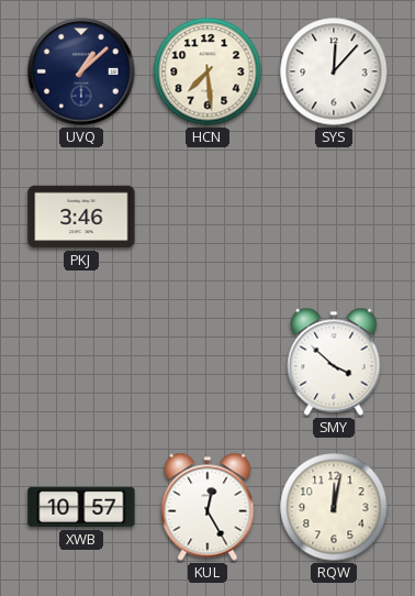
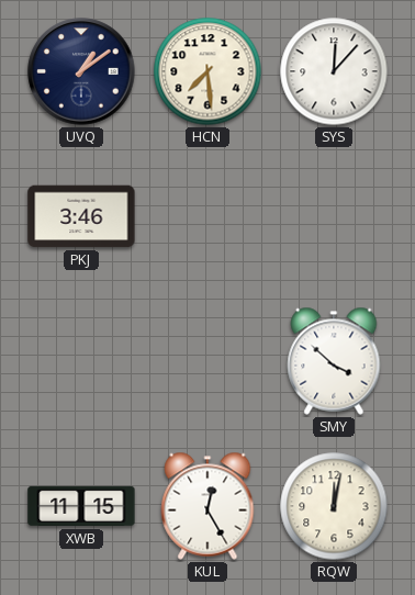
UVQ: 1:08 -> 1:09 (81, 71)
XWB: 10:57 -> 11:15 (81, 506)
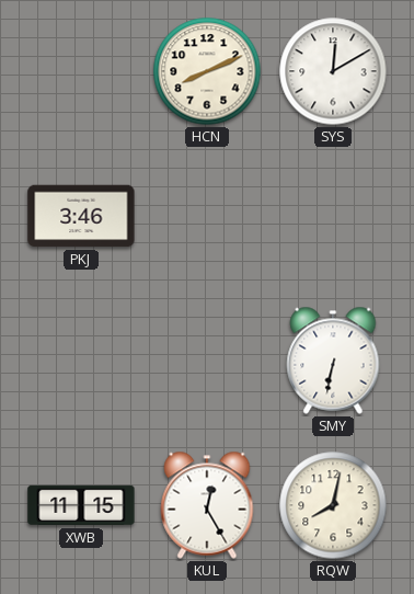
UVQ: 1:09 -> none (81, 71)
HCN: 7:29 -> 8:11 (207, 71)
SYS: 12:07 -> 12:10 (333, 71)
SMY: 3:52 -> 6:32 (333, 361)
RQW: 12:02 -> 8:02 (333, 505)
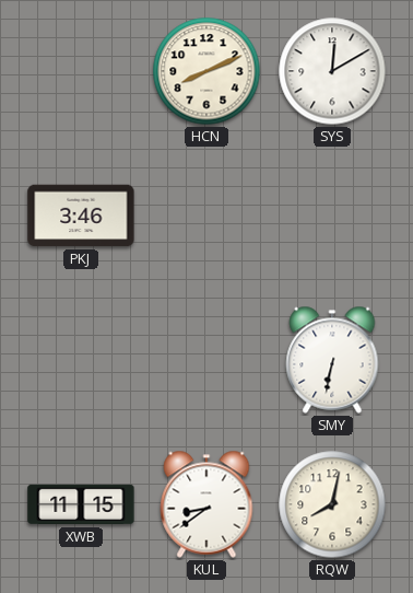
KUL: 12:25 -> 8:39 (206, 504)
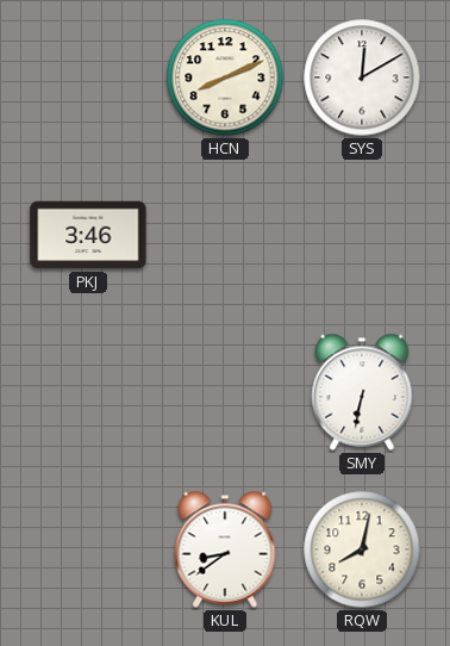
XWB: 11:15 -> none (81, 504)
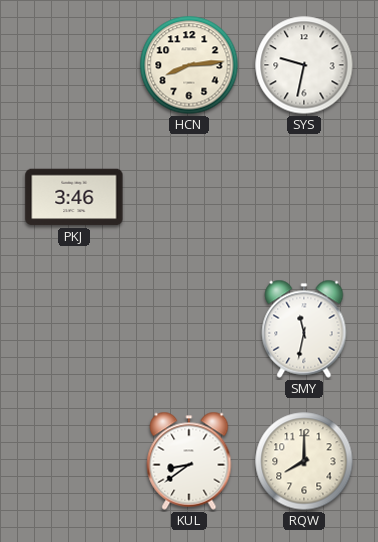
HCN: 8:11 -> 8:14 (189, 65)
SYS: 12:10 -> 9:32 (304, 65)
SMY: 6:32 -> 11:32 (304, 329)
RQW: 8:02 -> 8:00 (304, 461)
